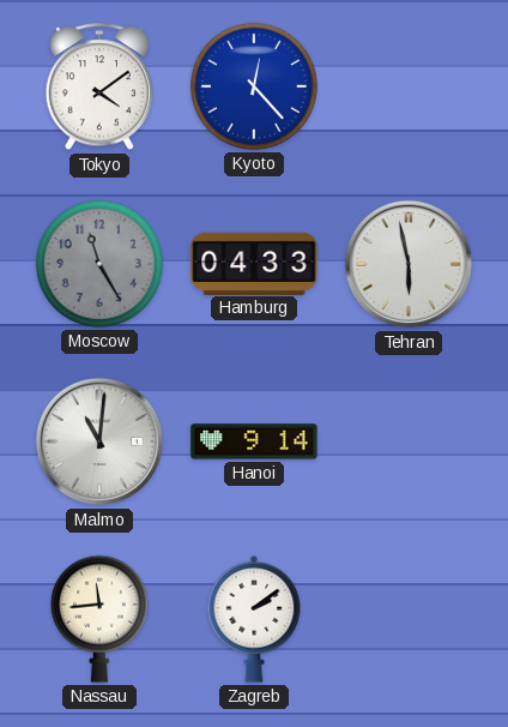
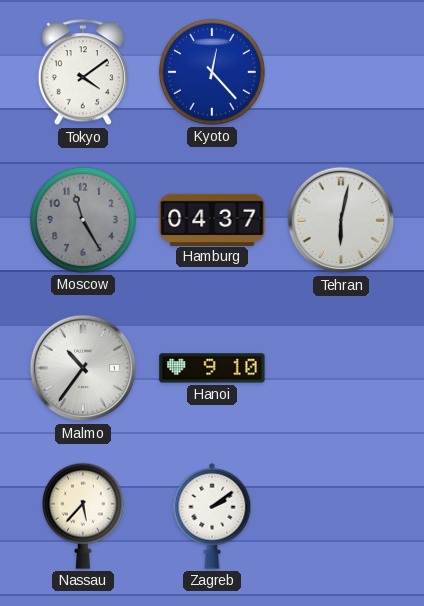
Hamburg: 04:33 -> 04:37 (212, 219)
Tehran: 5:58 -> 6:02 (341, 220)
Malmo: 11:01 -> 10:36 (83, 368)
Hanoi: 9:14 -> 9:10 (212, 368)
Nassau: 11:44 -> 5:37 (83, 516)
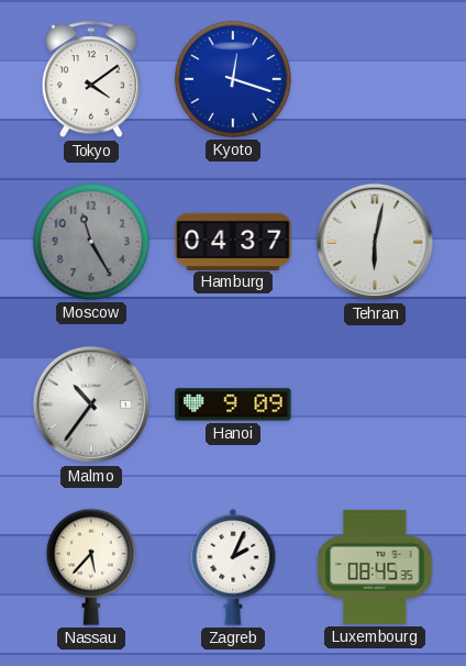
Kyoto: 12:23 -> 12:18 (233, 79)
Hanoi: 9:10 -> 9:09 (233, 404)
Zagreb: 2:09 -> 2:04 (233, 567)
Luxembourg: none -> 08:45 (375, 567)
